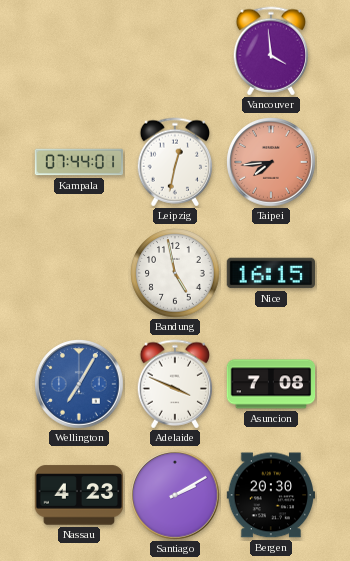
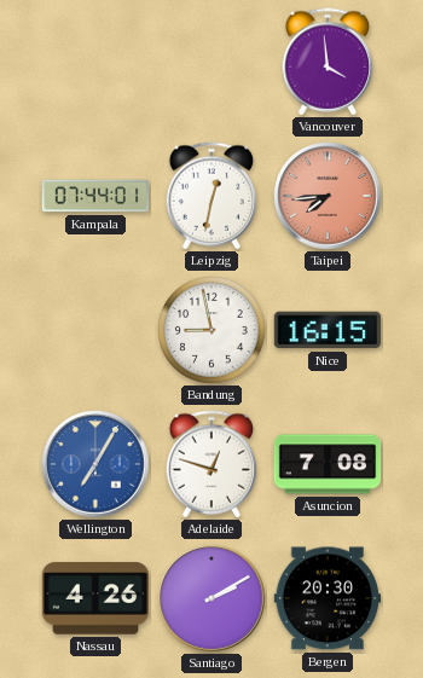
Bandung: 4:58 -> 8:58 (211, 330)
Adelaide: 3:49 -> 12:48 (211, 464)
Nassau: 4:23 -> 4:26 (95, 598)
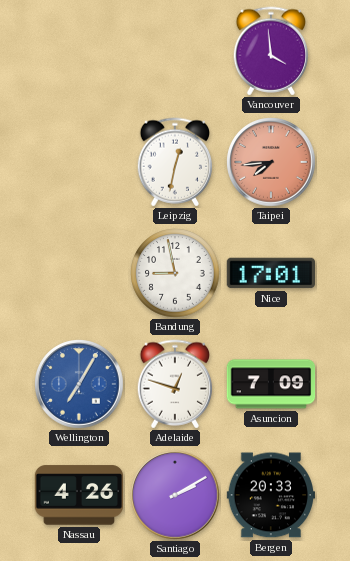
Kampala: 07:44 -> none (95, 196)
Nice: 16:15 -> 17:01 (270, 273)
Asuncion: 7:08 -> 7:09 (271, 384)
Bergen: 20:30 -> 20:33 (270, 495)
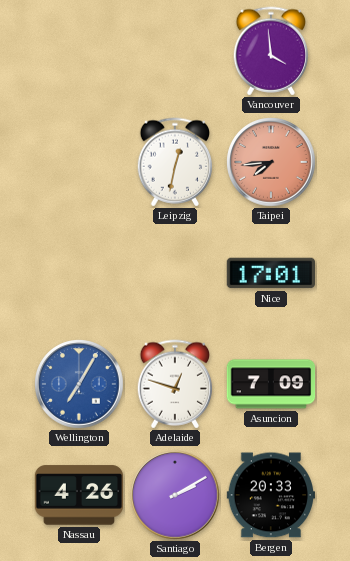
Bandung: 8:58 -> none (175, 273)
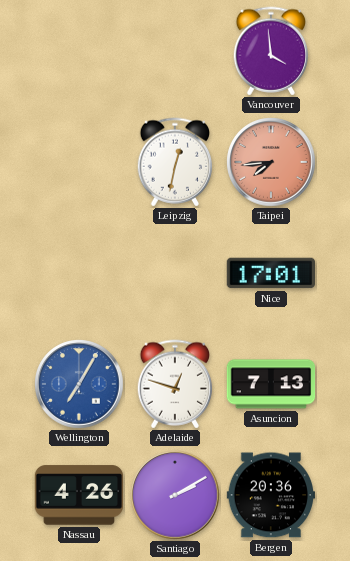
Asuncion: 7:09 -> 7:13 (271, 384)
Bergen: 20:33 -> 20:36 (270, 495)
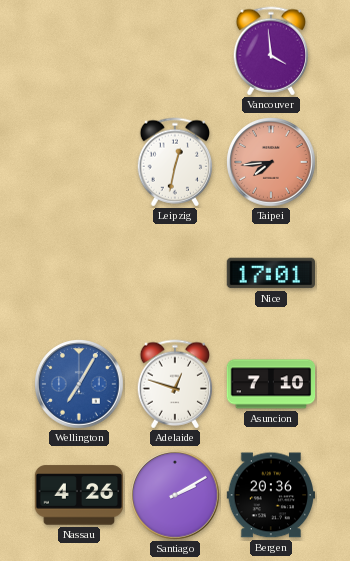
Asuncion: 7:13 -> 7:10 (271, 384)
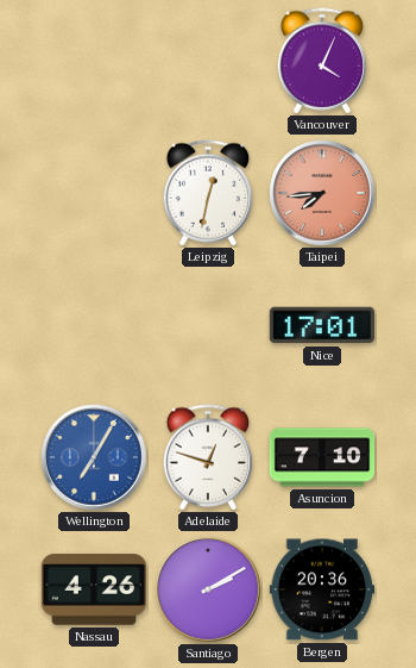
Vancouver: 3:59 -> 4:04 (322, 61)
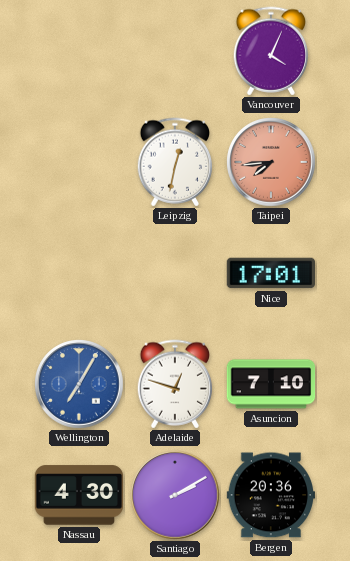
Nassau: 4:26 -> 4:30 (79, 495)
